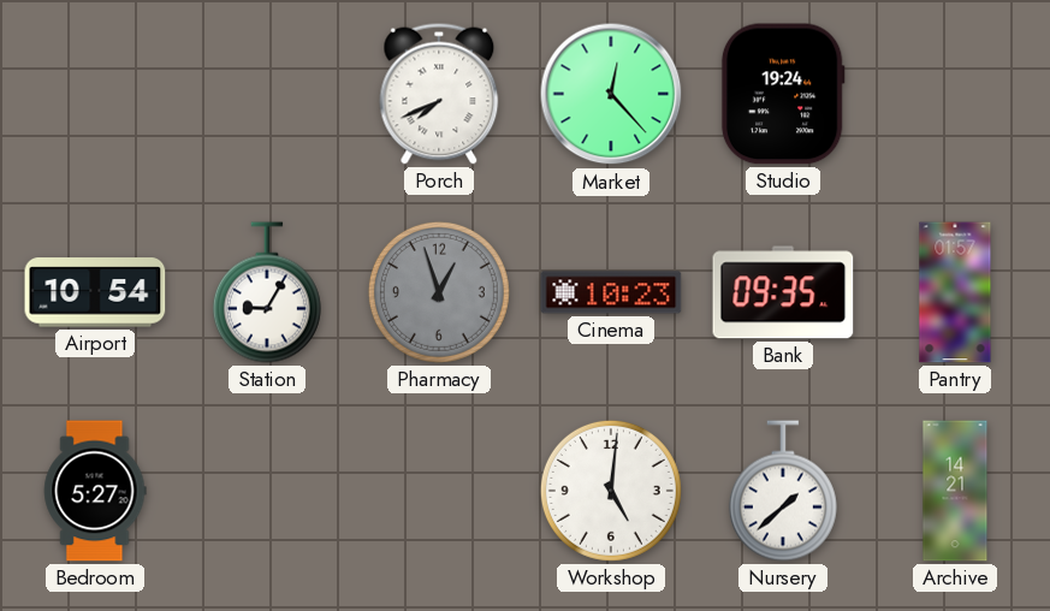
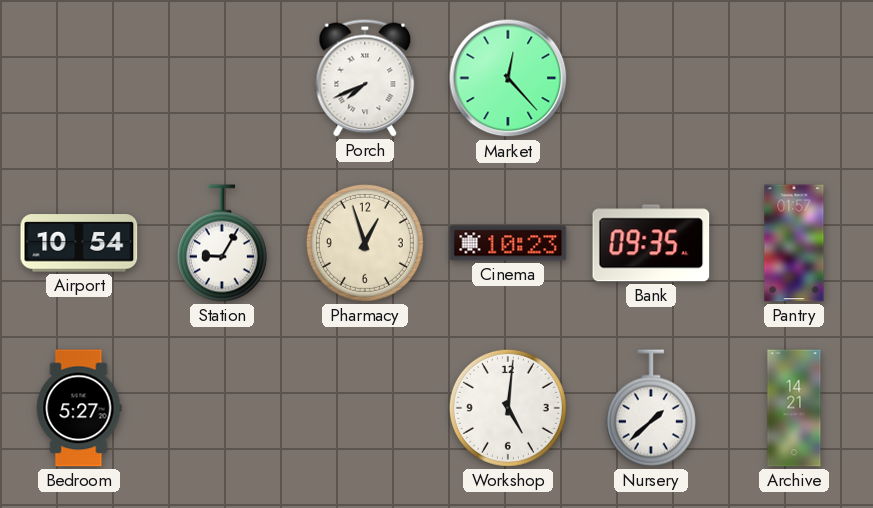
Studio: 19:24 -> none (783, 94)
Pharmacy dial: grey -> cream (365, 243)
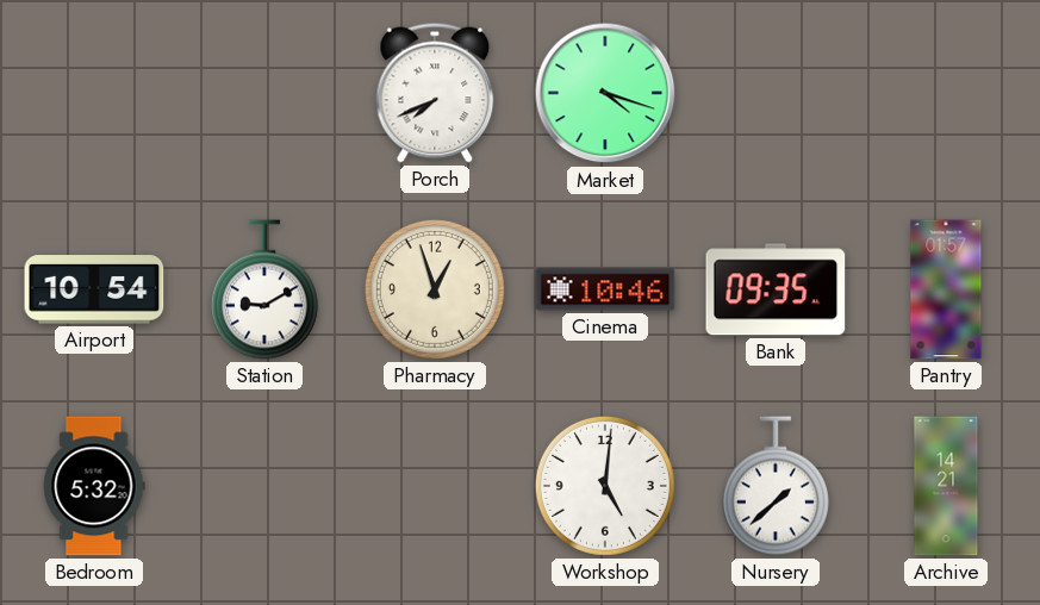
Market: 12:23 -> 4:18 (605, 93)
Station: 9:05 -> 9:10 (264, 289)
Cinema: 10:23 -> 10:46 (605, 289)
Bedroom: 5:27 -> 5:32 (94, 486)
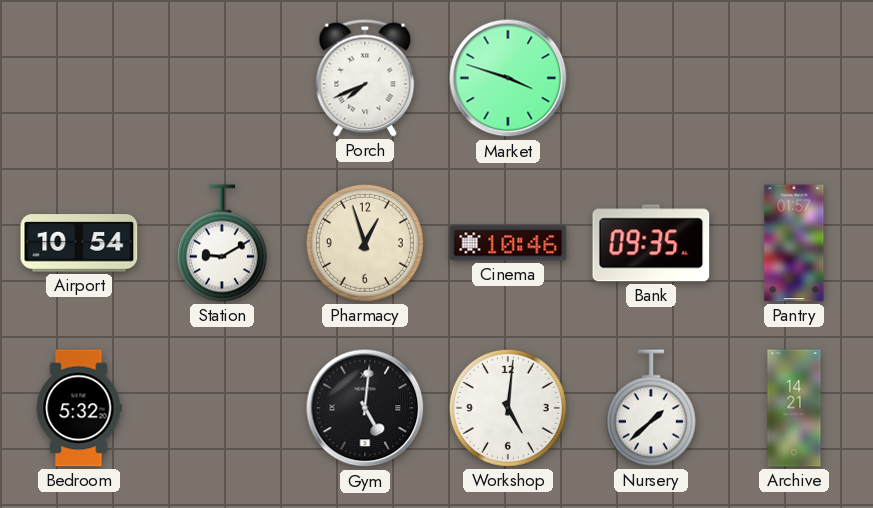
Market: 4:18 -> 3:48 (508, 78)
Gym: none -> 5:01 (365, 408)
